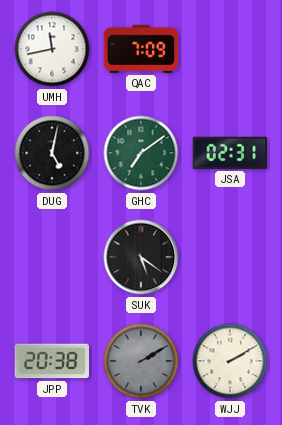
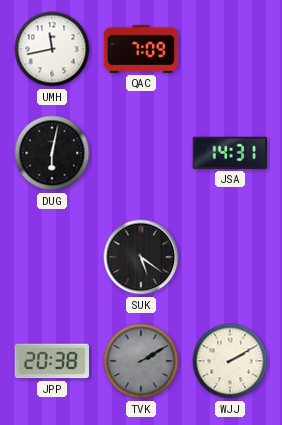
DUG: 5:02 -> 6:02 (52, 153)
GHC: 7:09 -> none (141, 153)
JSA: 02:31 -> 14:31 (229, 153)
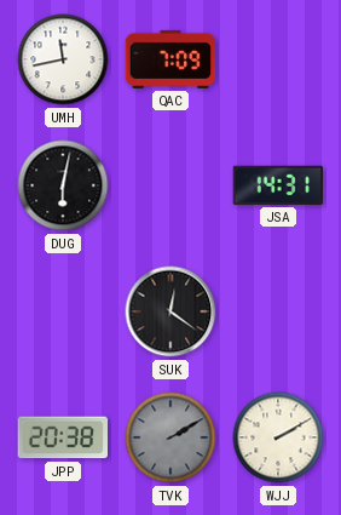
SUK: 5:21 -> 12:21 (170, 311)
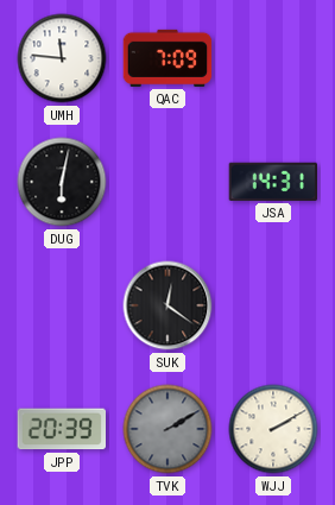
UMH: 11:43 -> 11:46 (62, 58)
JPP: 20:38 -> 20:39 (62, 429)
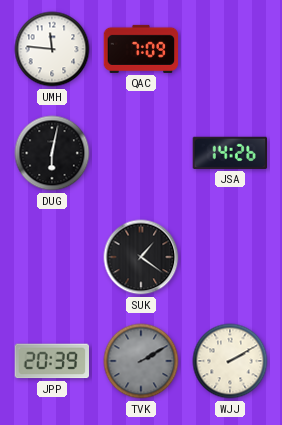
JSA: 14:31 -> 14:26 (229, 153)
SUK: 12:21 -> 1:21 (141, 257)
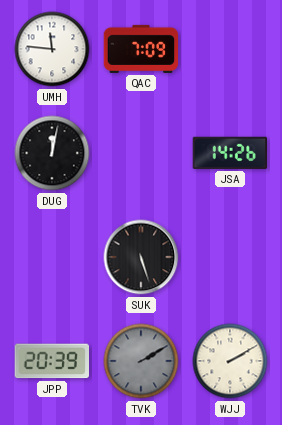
DUG: 6:02 -> 12:02 (52, 153)
SUK: 1:21 -> 5:27 (141, 257)
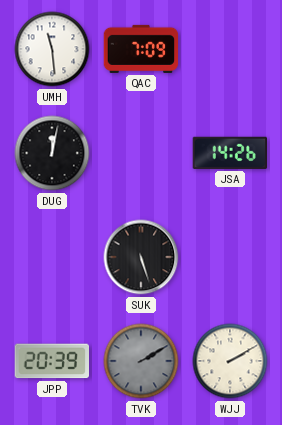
UMH: 11:46 -> 11:29 (52, 49)
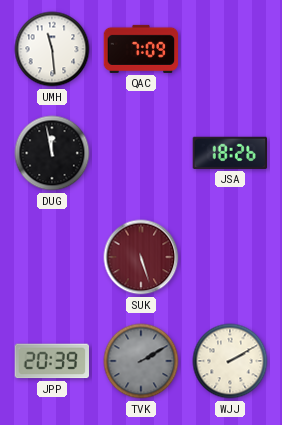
DUG: 12:02 -> 11:58 (52, 153)
JSA: 14:26 -> 18:26 (229, 153)
SUK dial: black -> burgundy (141, 257)
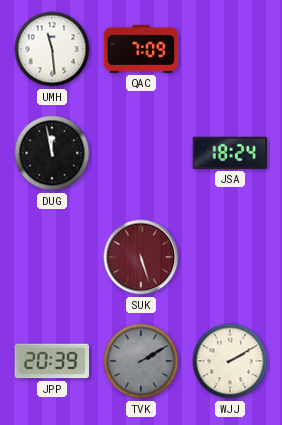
JSA: 18:26 -> 18:24 (229, 153)
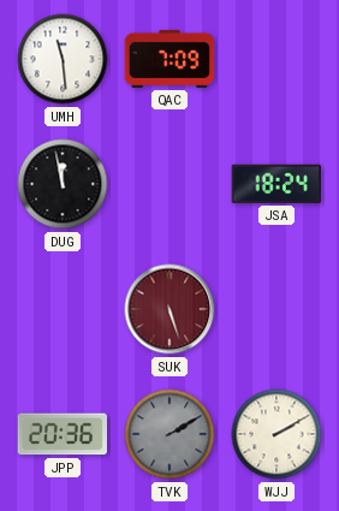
JPP: 20:39 -> 20:36 (63, 434)
